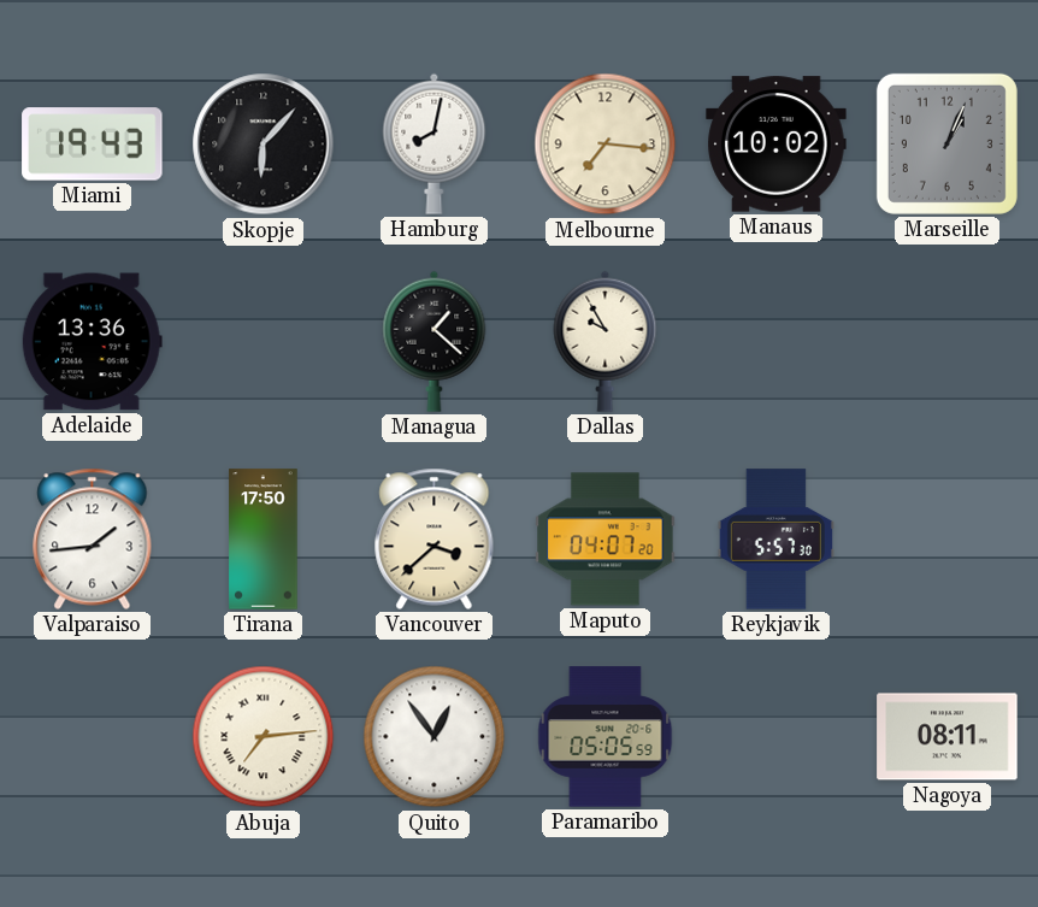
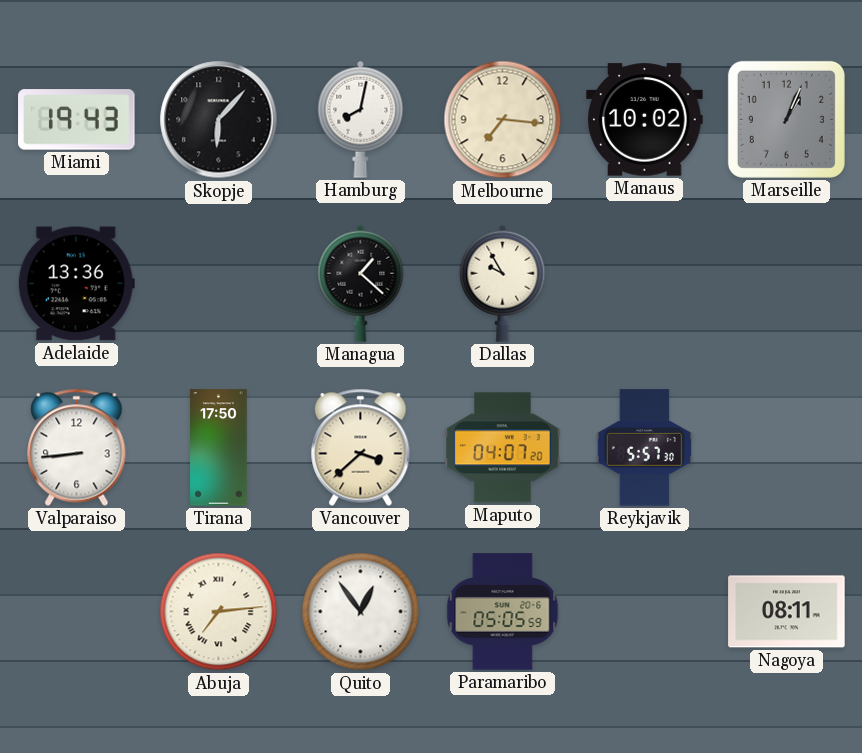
Valparaiso: 1:44 -> 8:44 (77, 447)
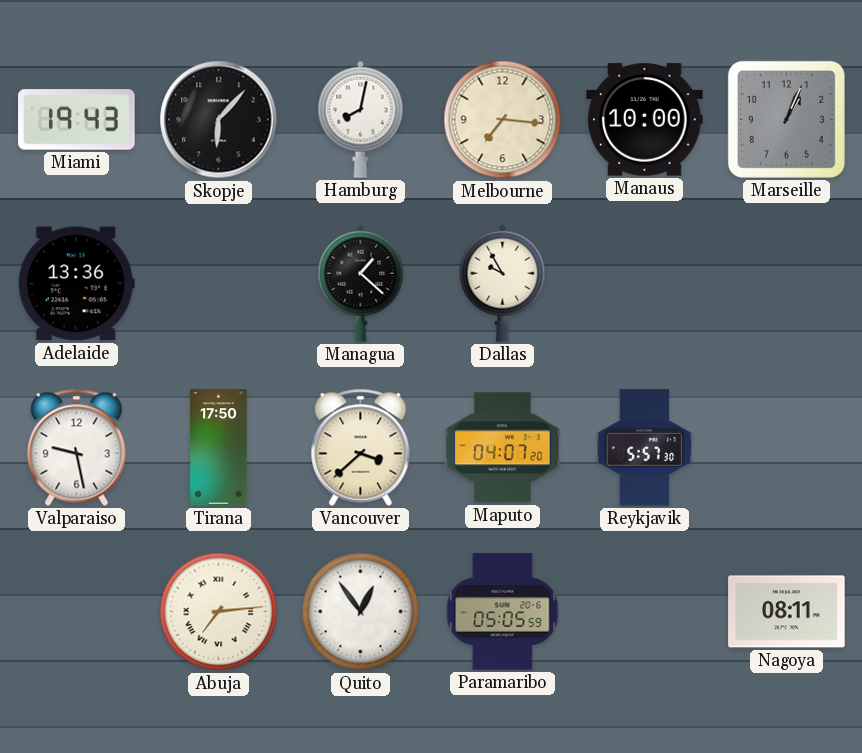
Manaus: 10:02 -> 10:00 (645, 120)
Valparaiso: 8:44 -> 9:28 (77, 447)
